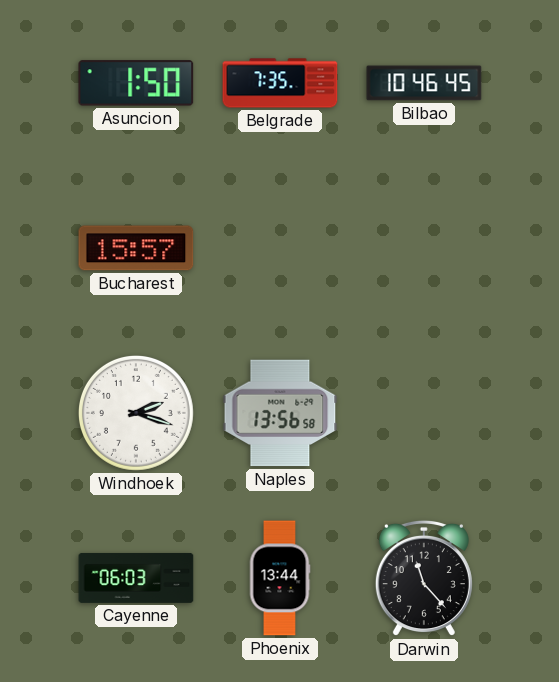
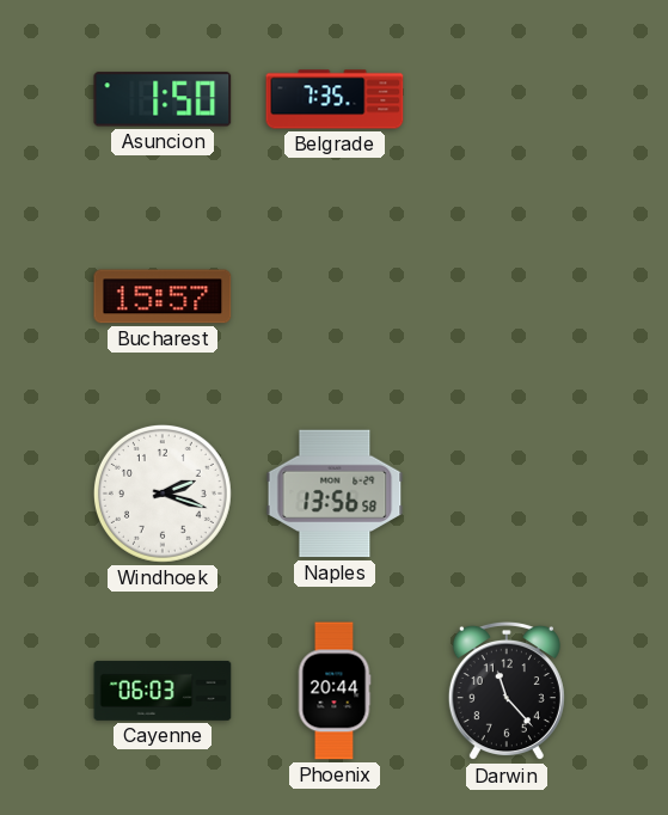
Bilbao: 10:46 -> none (424, 83)
Phoenix: 13:44 -> 20:44 (335, 691)
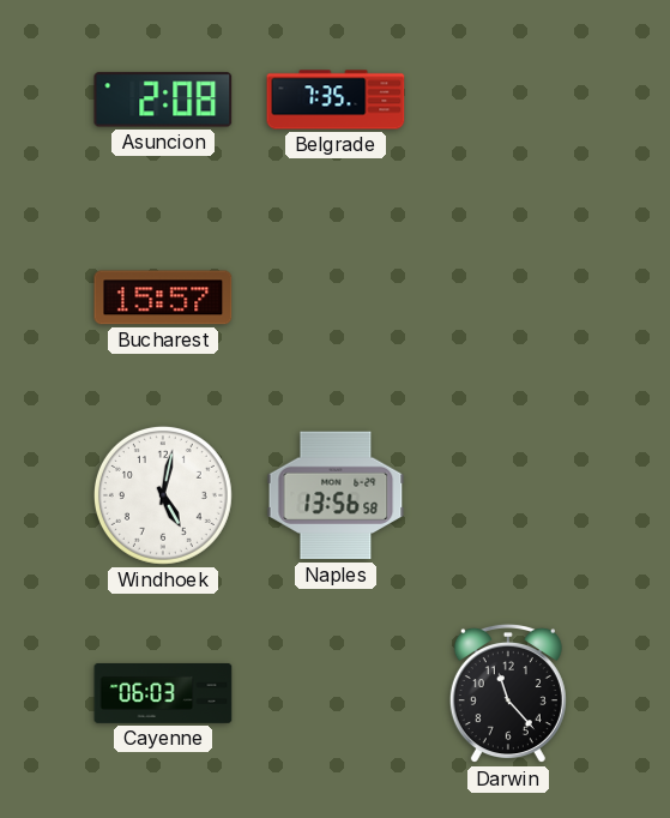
Asuncion: 1:50 -> 2:08 (163, 100)
Windhoek: 2:18 -> 5:02 (163, 495)
Phoenix: 20:44 -> none (335, 691)
